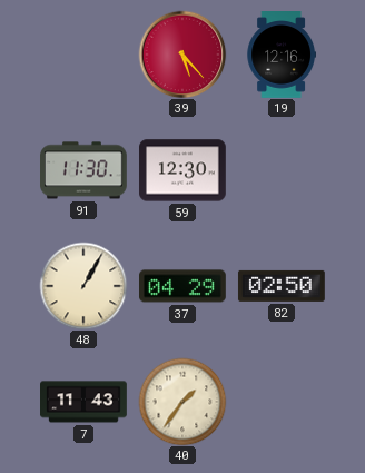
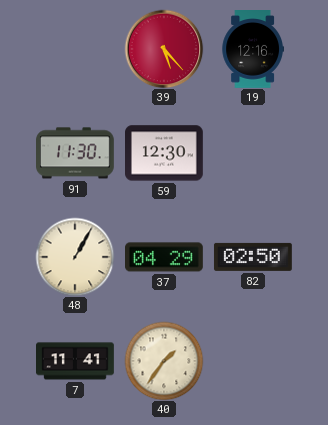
7: 11:43 -> 11:41 (75, 361)
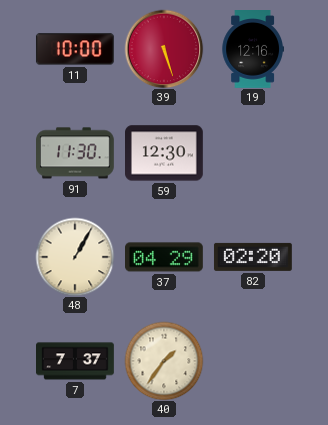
11: none -> 10:00 (75, 49)
39: 5:23 -> 5:27 (164, 49)
82: 02:50 -> 02:20 (253, 257)
7: 11:41 -> 7:37 (75, 361)
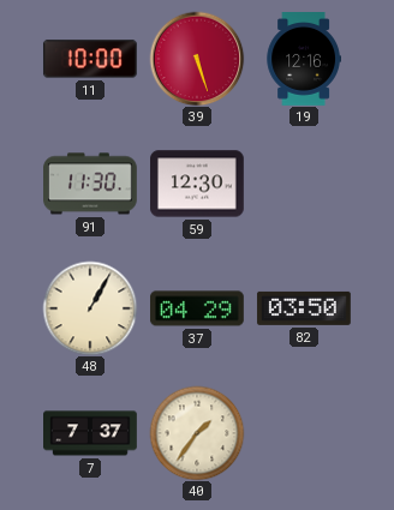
82: 02:20 -> 03:50 (304, 308)
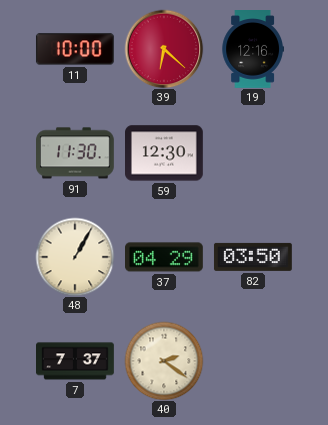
39: 5:27 -> 6:22 (164, 49)
40: 1:36 -> 2:21 (164, 361)
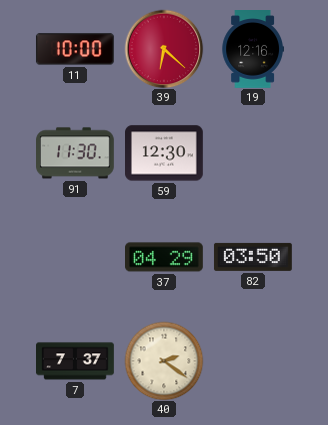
48: 1:05 -> none (75, 257)
